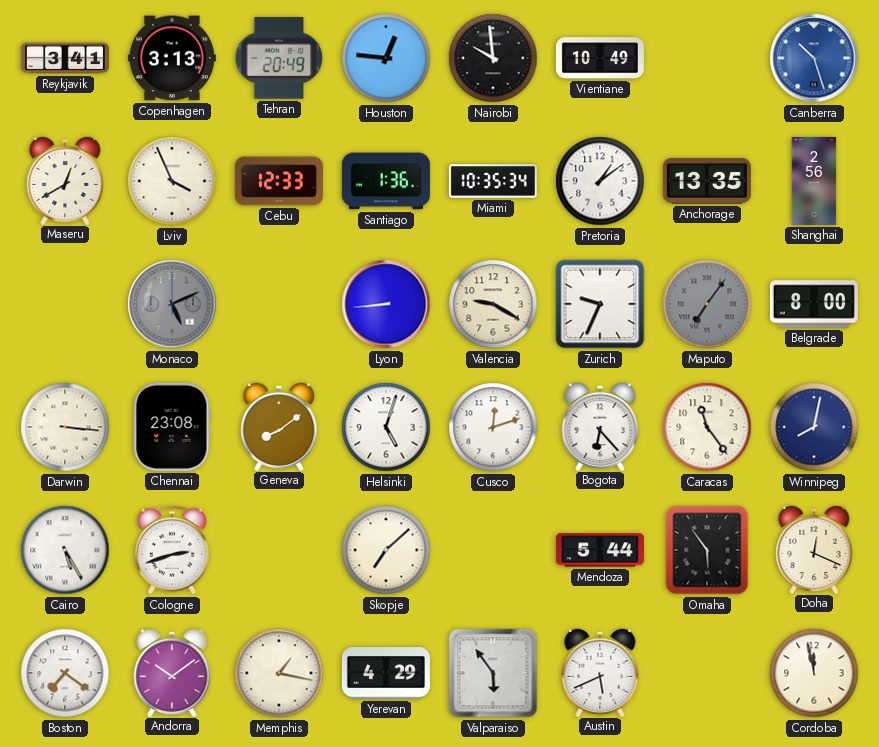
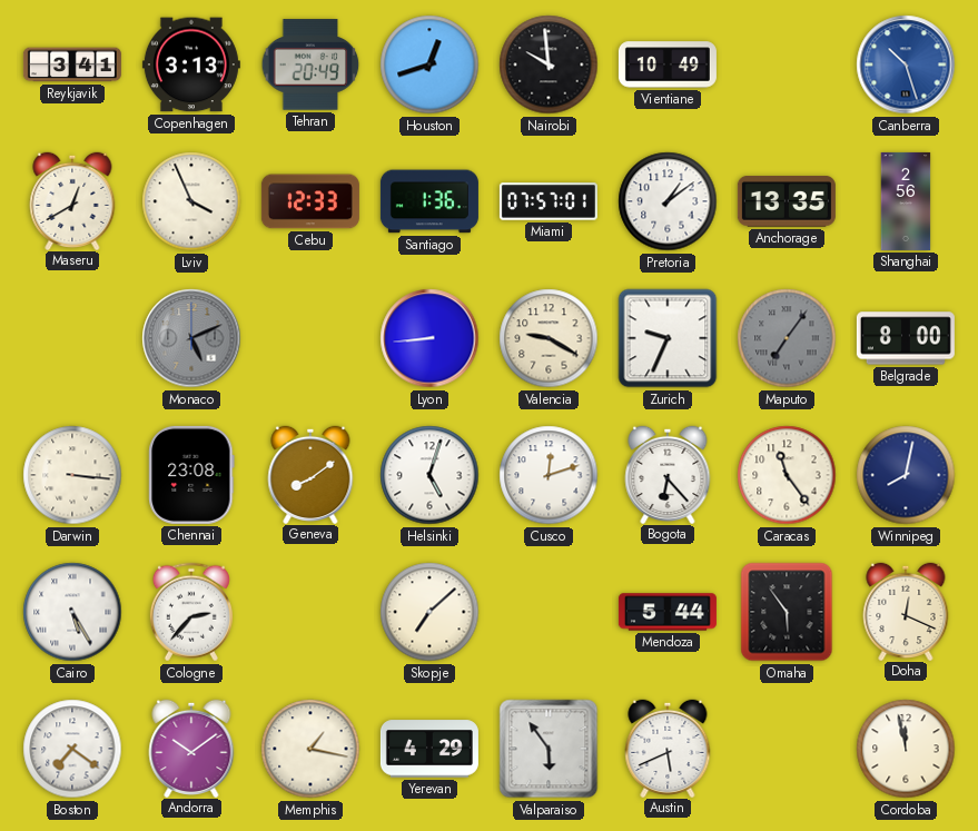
Houston: 12:46 -> 12:42 (429, 65)
Miami: 10:35 -> 07:57 (549, 201)
Cologne: 2:42 -> 2:37 (191, 612)
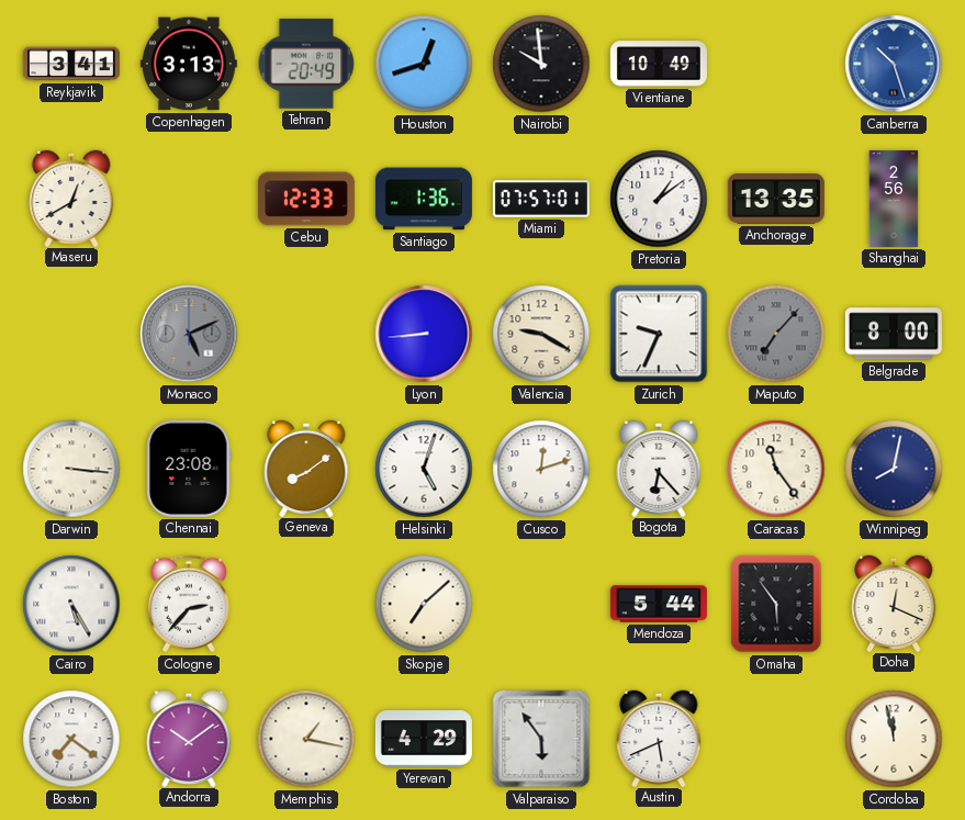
Lviv: 3:56 -> none (191, 201)
Maputo: 7:06 -> 7:07 (776, 334)
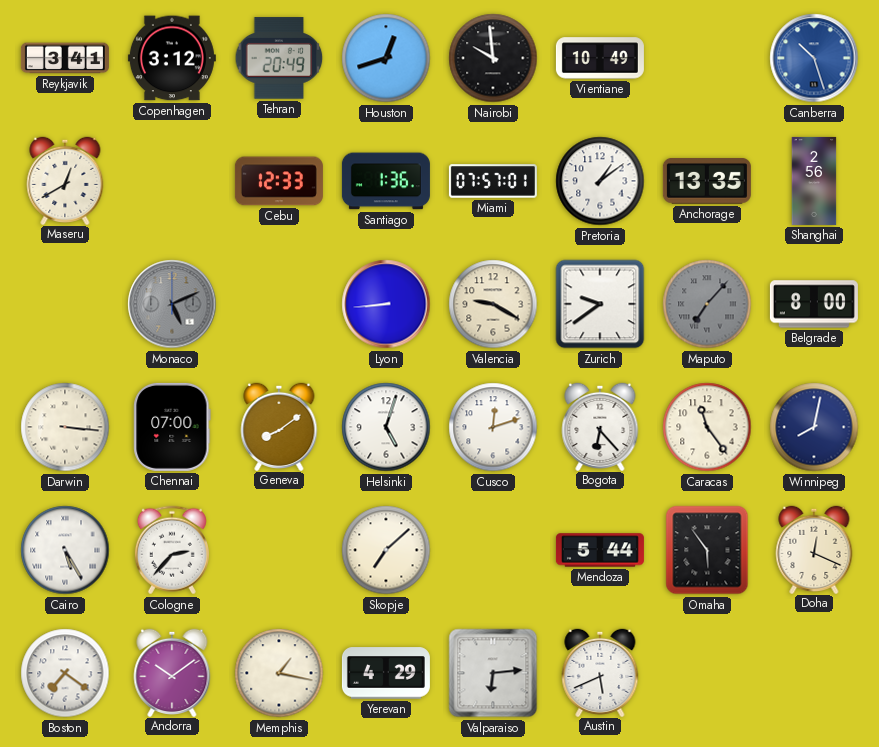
Copenhagen: 3:13 -> 3:12 (172, 58)
Zurich: 9:34 -> 9:39 (600, 304)
Chennai: 23:08 -> 07:00 (172, 427)
Valparaiso: 5:54 -> 6:14 (493, 673)
Cordoba: 11:58 -> none (894, 739)
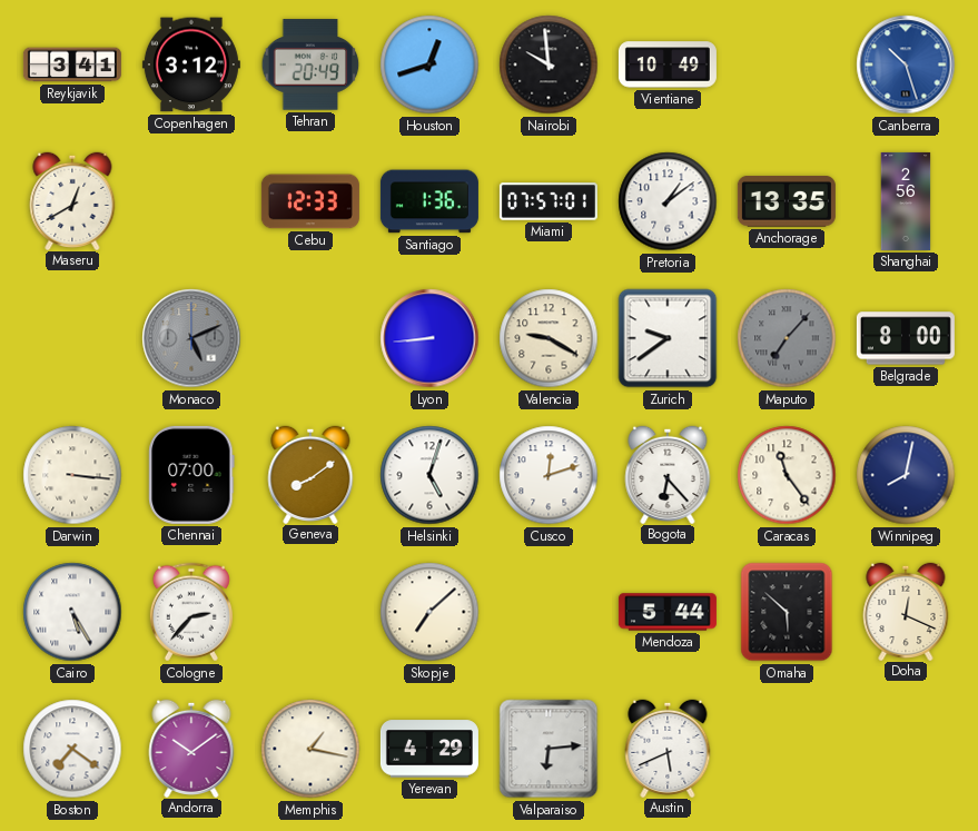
Omaha: 5:54 -> 5:52 (787, 612)
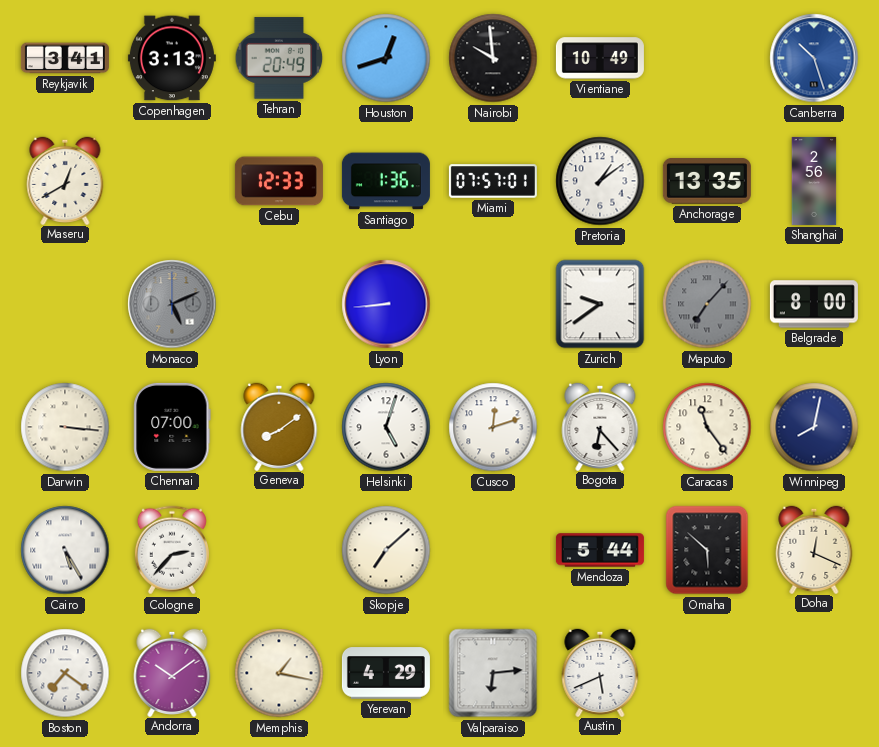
Copenhagen: 3:12 -> 3:13 (172, 58)
Valencia: 9:20 -> none (549, 338)
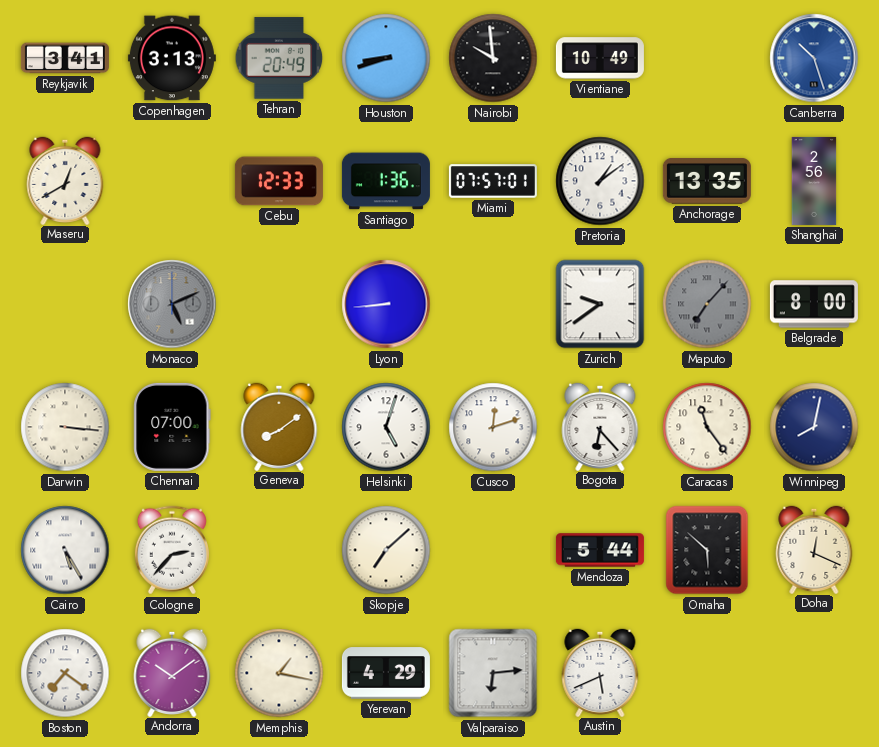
Houston: 12:42 -> 8:42 (386, 58)
